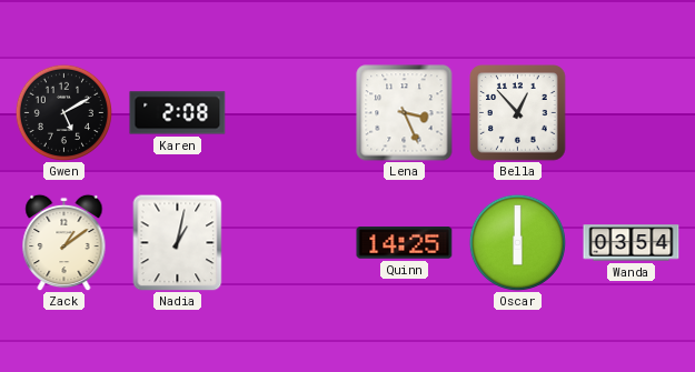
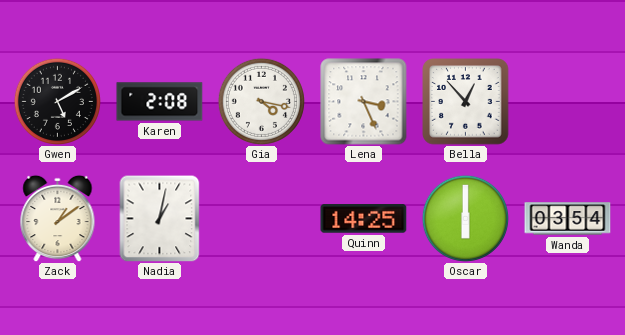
Gia: none -> 4:17 (261, 101)
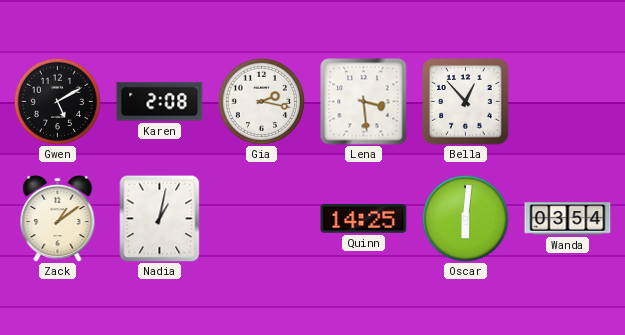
Gia: 4:17 -> 2:17 (261, 101)
Lena: 3:26 -> 3:29 (364, 102)
Oscar: 6:00 -> 6:01 (465, 218)
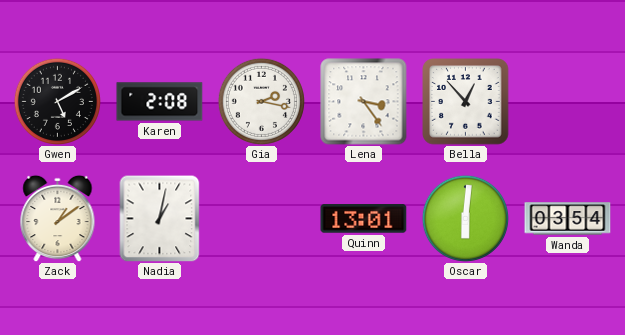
Lena: 3:29 -> 3:24 (364, 102)
Quinn: 14:25 -> 13:01 (364, 219)
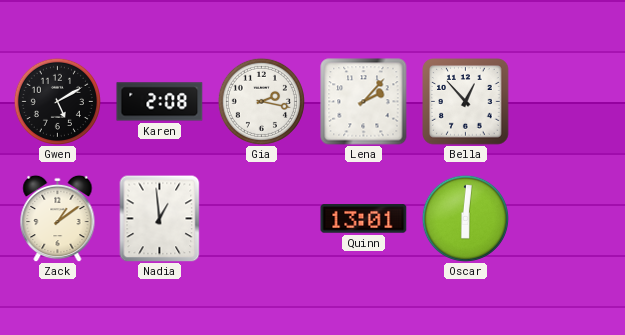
Lena: 3:24 -> 2:07 (364, 102)
Nadia: 1:02 -> 12:59 (160, 218)
Wanda: 03:54 -> none (568, 219)
